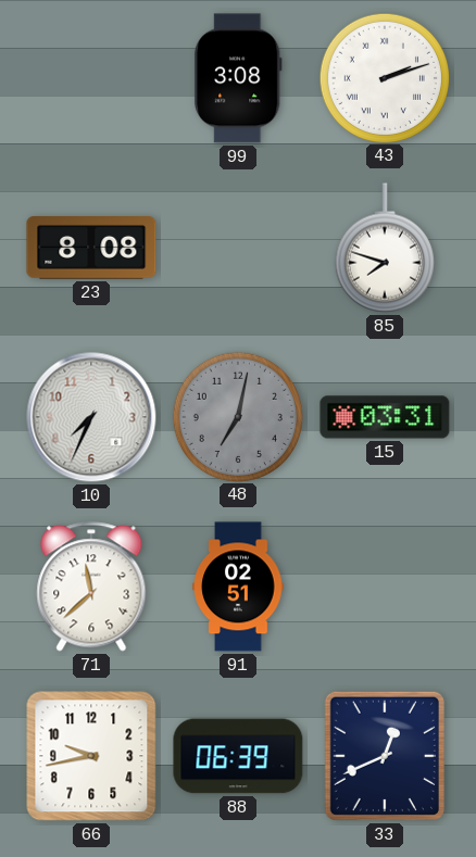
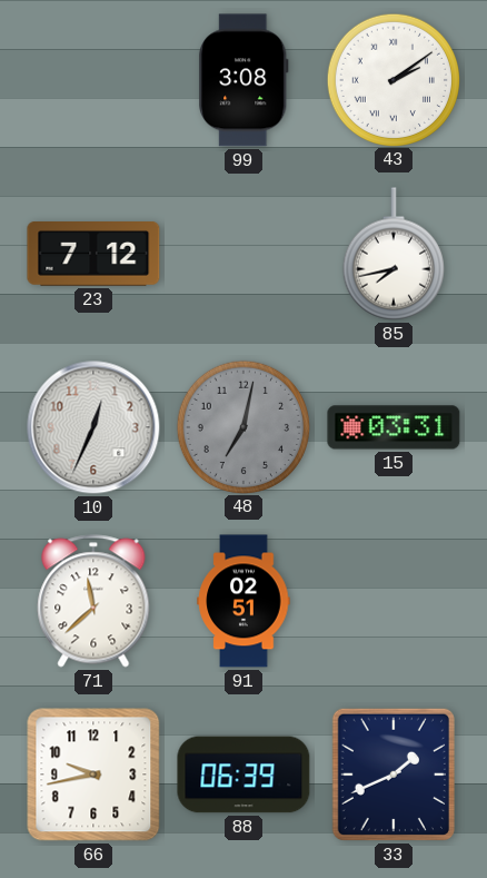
43: 2:12 -> 2:09 (392, 79)
23: 8:08 -> 7:12 (93, 255)
85: 7:48 -> 7:43 (394, 254)
10: 7:34 -> 12:34 (93, 427)
33: 12:41 -> 1:41 (394, 775)
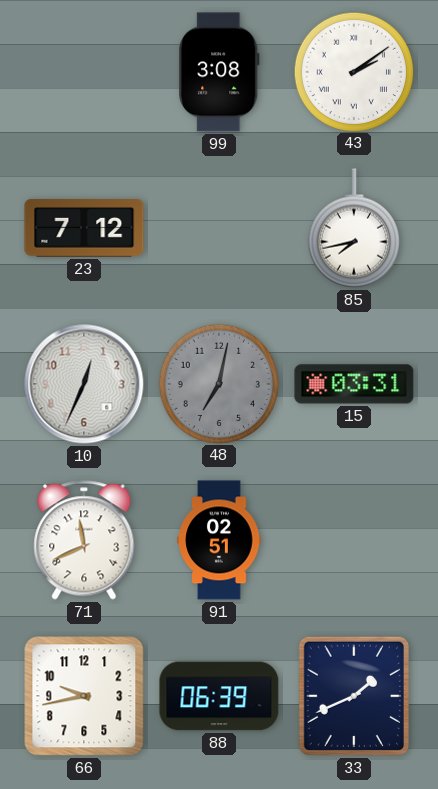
71: 11:38 -> 11:41 (84, 540)
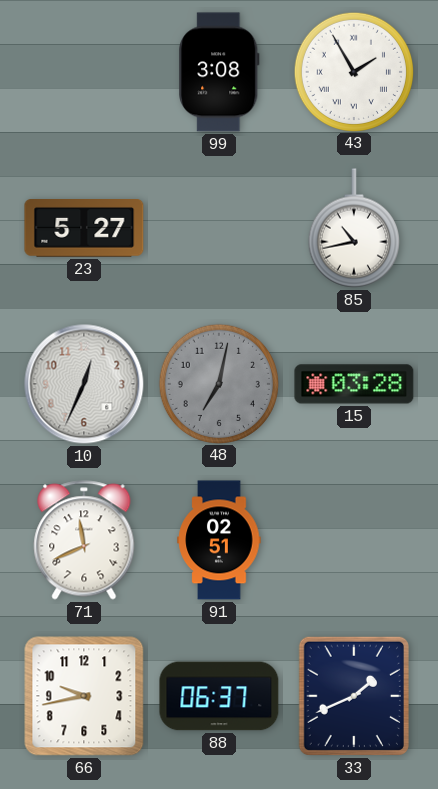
43: 2:09 -> 1:55 (353, 71)
23: 7:12 -> 5:27 (84, 229)
85: 7:43 -> 10:43 (354, 228)
15: 03:31 -> 03:28 (354, 384)
88: 06:39 -> 06:37 (219, 696)
